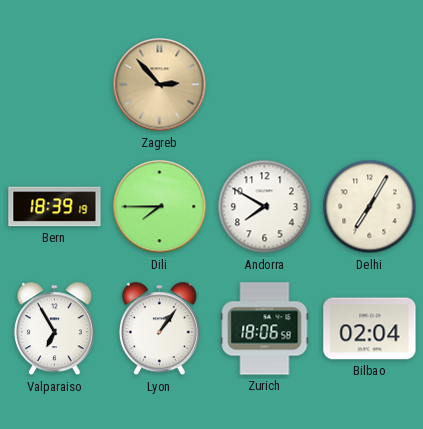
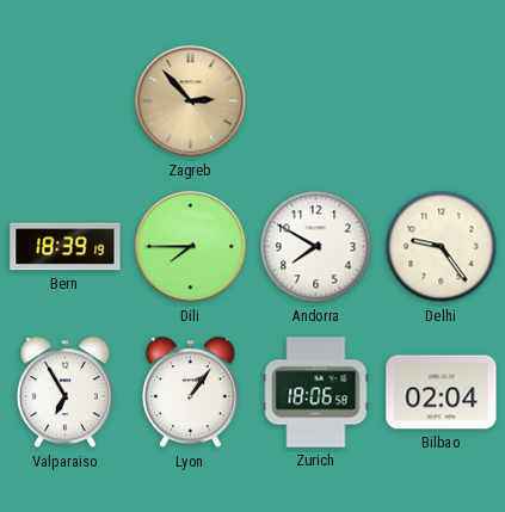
Delhi: 7:05 -> 9:24 (442, 247)
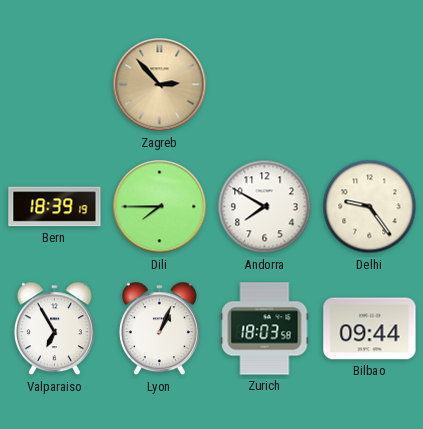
Lyon: 1:06 -> 1:04 (159, 329)
Zurich: 18:06 -> 18:03 (265, 329)
Bilbao: 02:04 -> 09:44 (370, 329)
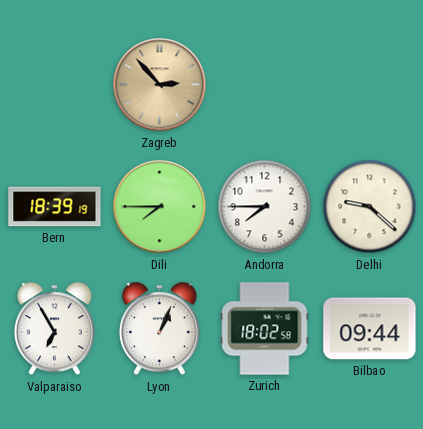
Andorra: 7:50 -> 7:45 (265, 207)
Delhi: 9:24 -> 9:22 (370, 207)
Zurich: 18:03 -> 18:02 (265, 329)
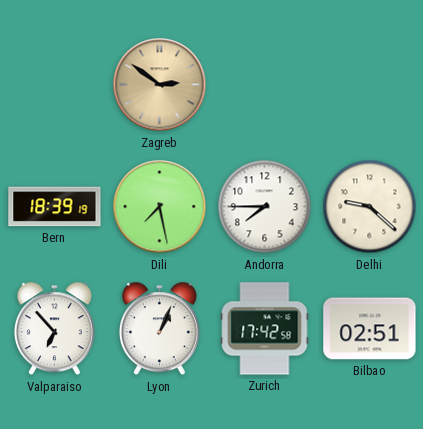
Zagreb: 2:53 -> 2:51 (160, 85)
Dili: 7:45 -> 7:28 (160, 207)
Valparaiso: 6:55 -> 6:53 (54, 329)
Zurich: 18:02 -> 17:42 (265, 329)
Bilbao: 09:44 -> 02:51 (370, 329)
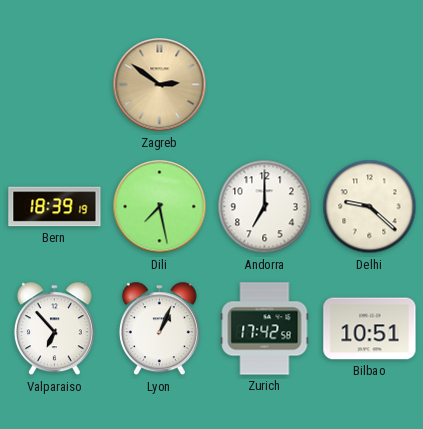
Andorra: 7:45 -> 7:00 (265, 207)
Bilbao: 02:51 -> 10:51 (370, 329)
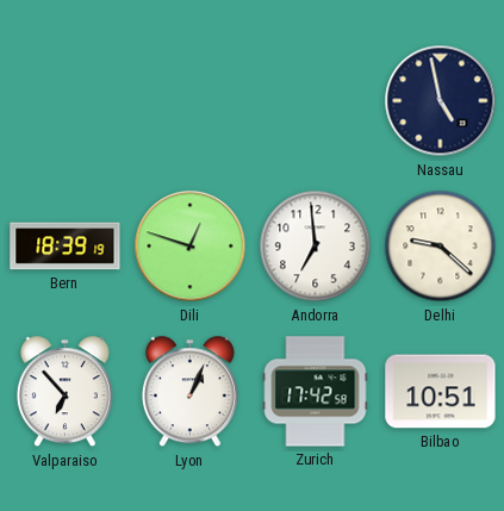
Zagreb: 2:51 -> none (160, 85)
Nassau: none -> 4:58 (441, 101)
Dili: 7:28 -> 12:48 (191, 247)
Andorra: 7:00 -> 6:59 (316, 247)
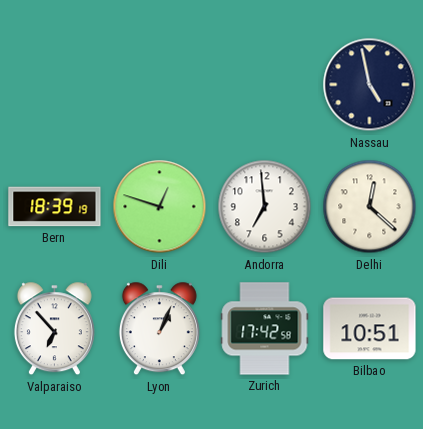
Delhi: 9:22 -> 12:22 (370, 207)
